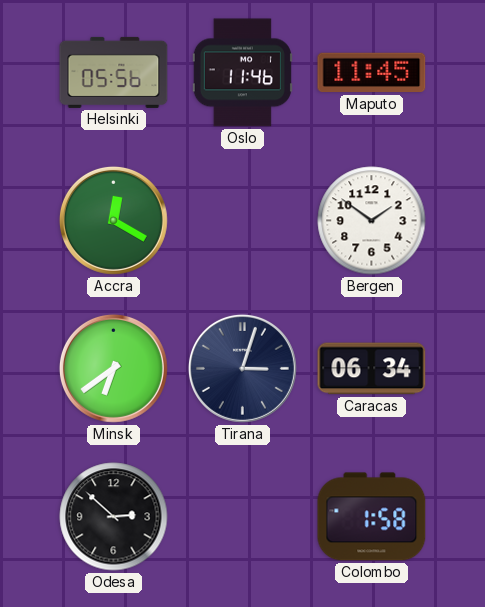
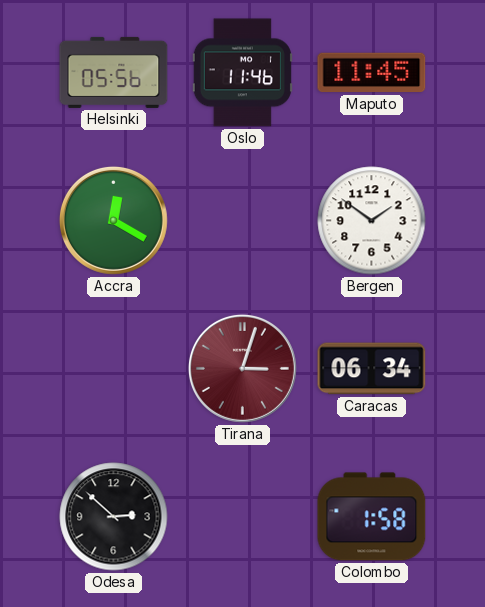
Minsk: 6:39 -> none (113, 368)
Tirana dial: navy -> burgundy (242, 368)
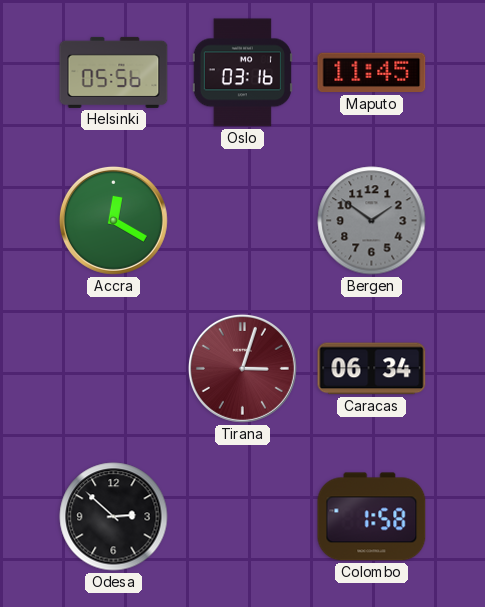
Oslo: 11:46 -> 03:16 (242, 73)
Bergen dial: white -> grey (372, 221)
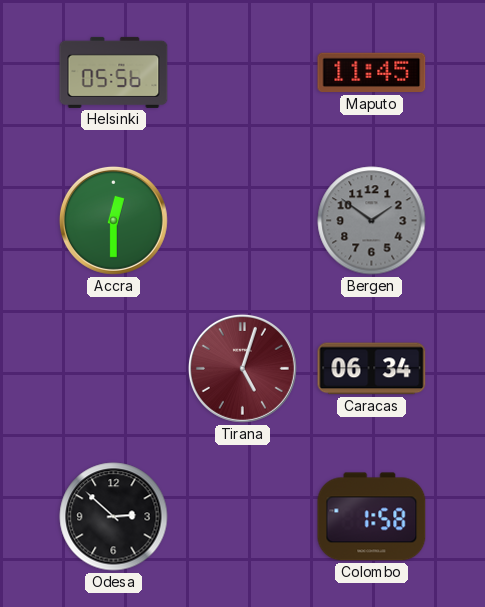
Oslo: 03:16 -> none (242, 73)
Accra: 12:20 -> 12:30 (113, 220)
Tirana: 3:03 -> 5:03 (242, 368)
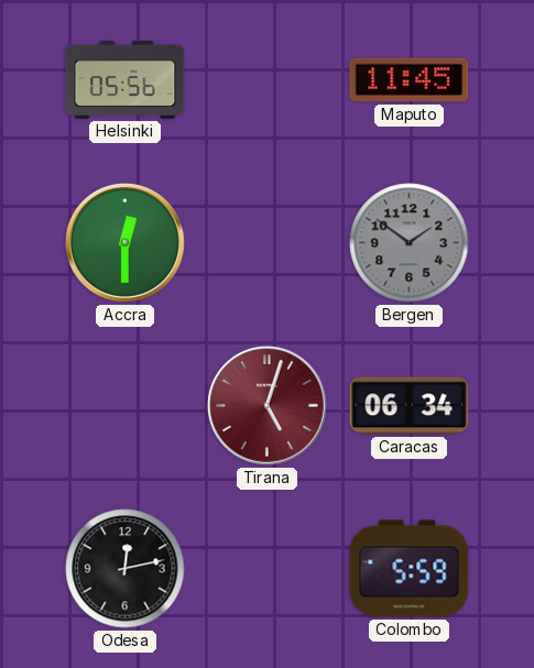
Odesa: 2:52 -> 12:13 (126, 569)
Colombo: 1:58 -> 5:59 (410, 569)
